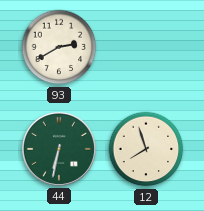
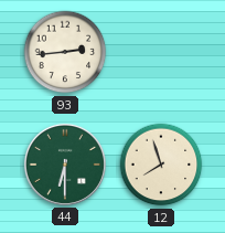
93: 2:40 -> 2:44 (65, 52)
44: 6:32 -> 6:30 (65, 165)
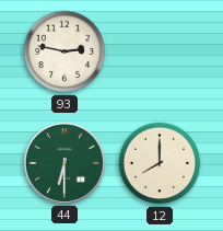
93: 2:44 -> 2:47 (64, 51)
12: 7:57 -> 8:00 (160, 163)
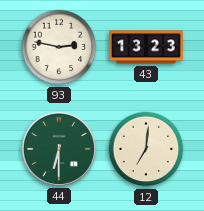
43: none -> 13:23 (146, 47)
12: 8:00 -> 7:01 (146, 149)
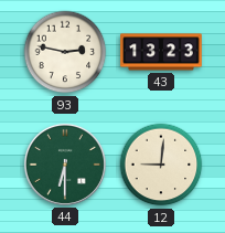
12: 7:01 -> 9:01 (161, 165)
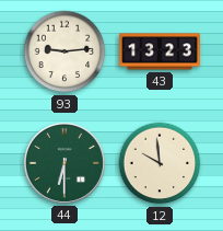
93: 2:47 -> 9:14 (64, 51)
12: 9:01 -> 9:59 (160, 163)
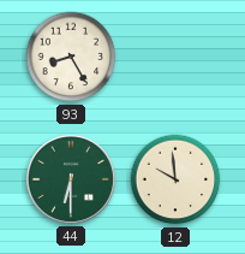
93: 9:14 -> 8:25 (71, 57)
43: 13:23 -> none (160, 51)
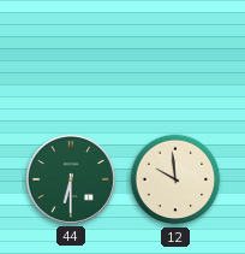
93: 8:25 -> none (71, 57)
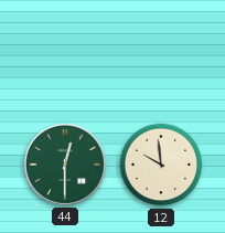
44: 6:30 -> 12:30 (65, 165)
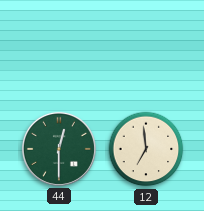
12: 9:59 -> 6:59 (146, 149)
